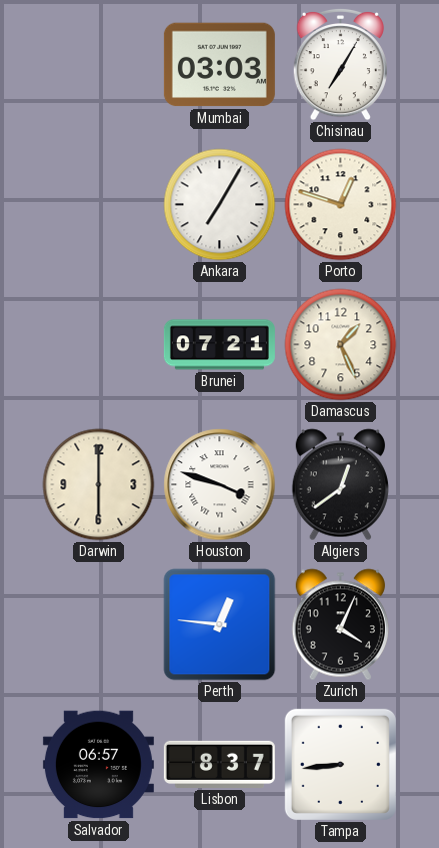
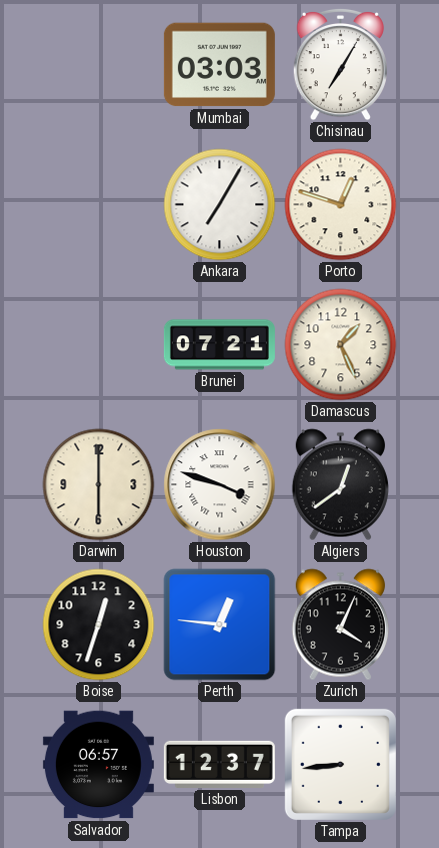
Boise: none -> 12:33 (99, 625)
Lisbon: 8:37 -> 12:37 (219, 764)
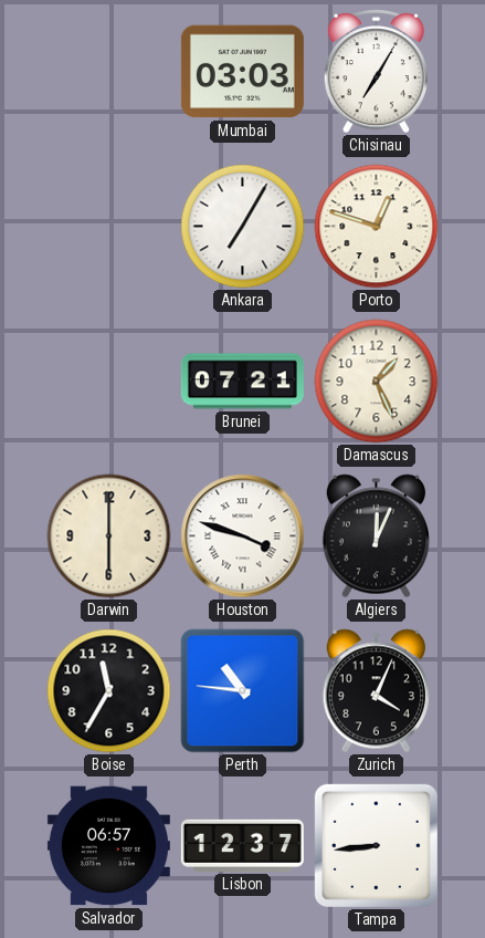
Algiers: 12:39 -> 12:04 (376, 536)
Boise: 12:33 -> 11:35 (109, 691)
Perth: 12:46 -> 10:46 (243, 691)
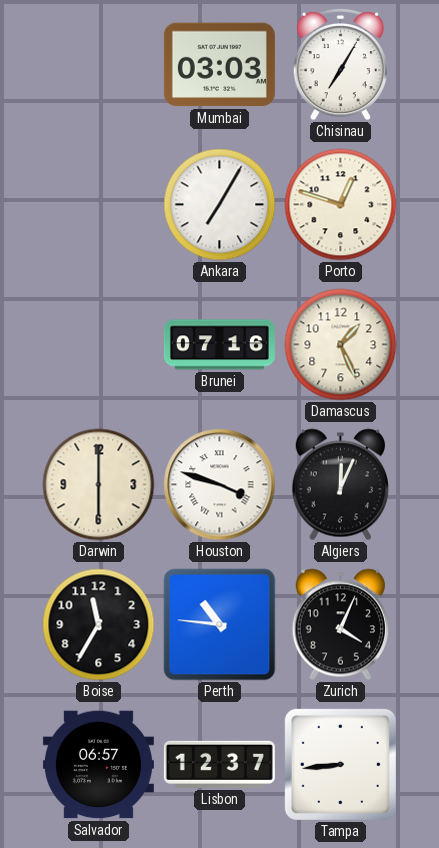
Brunei: 07:21 -> 07:16 (219, 345)
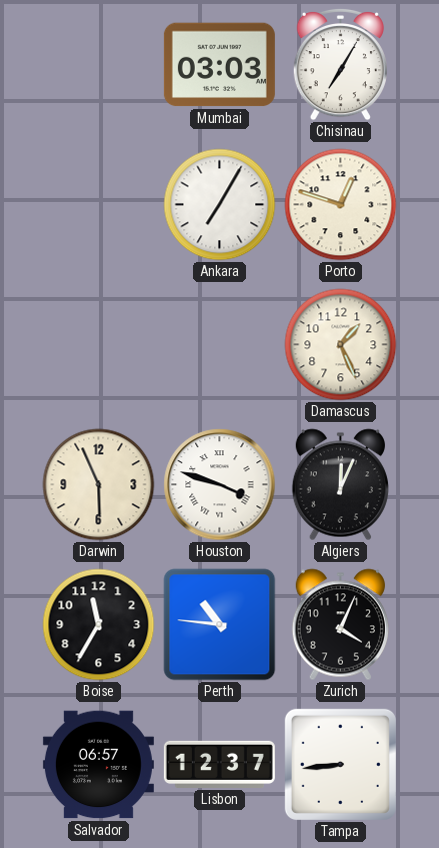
Brunei: 07:16 -> none (219, 345)
Darwin: 6:00 -> 5:56 (99, 485)
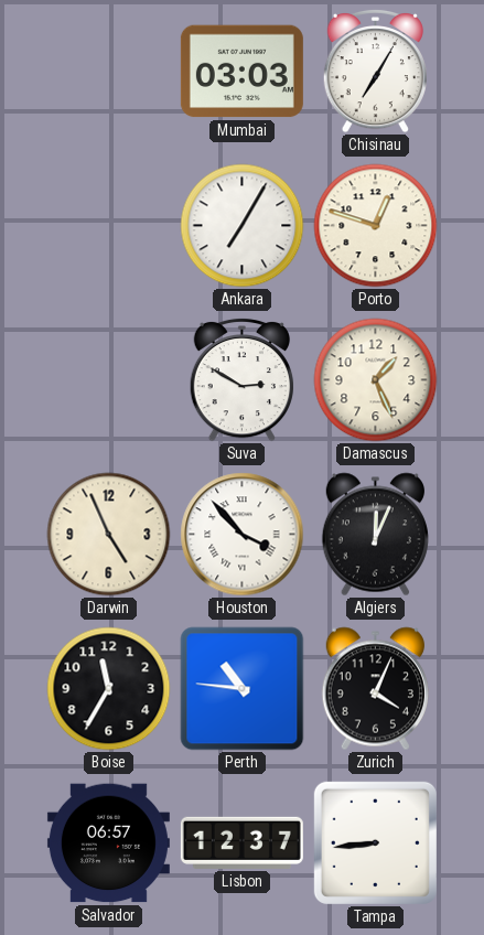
Suva: none -> 2:50 (241, 379)
Darwin: 5:56 -> 4:56 (109, 535)
Houston: 3:48 -> 3:53 (243, 535)
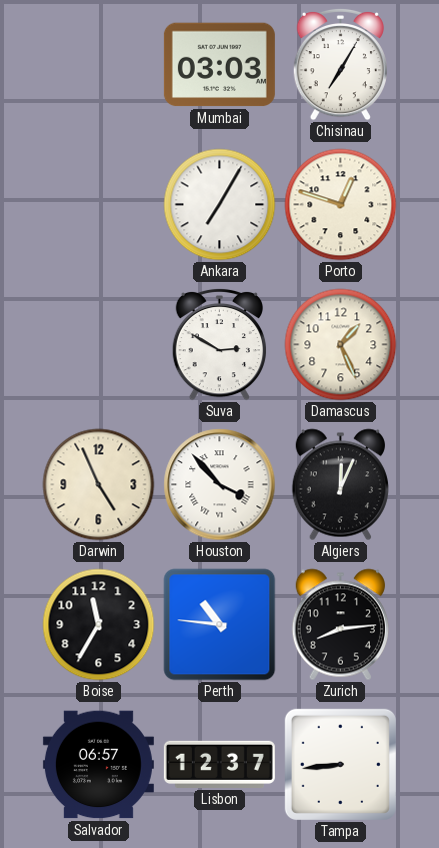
Zurich: 4:04 -> 8:14 (340, 625)
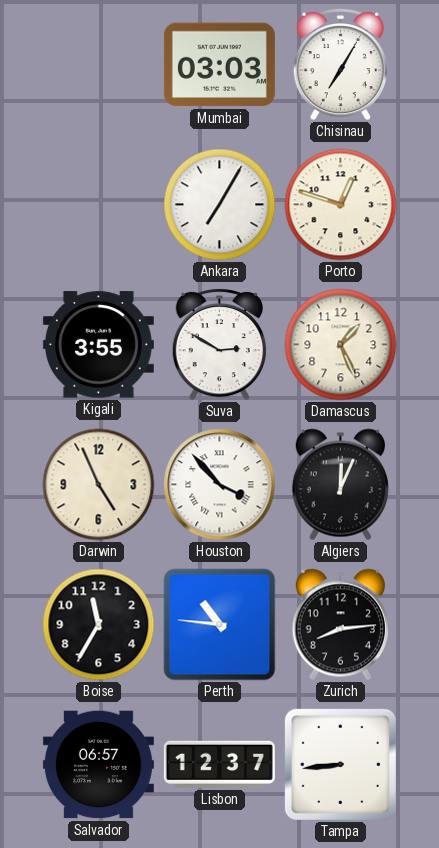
Kigali: none -> 3:55 (98, 345)
